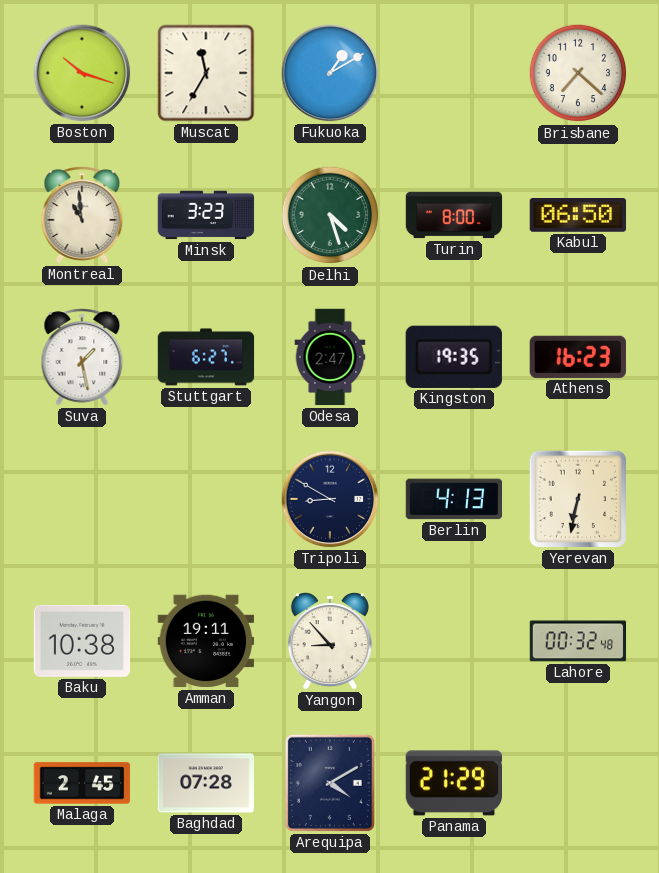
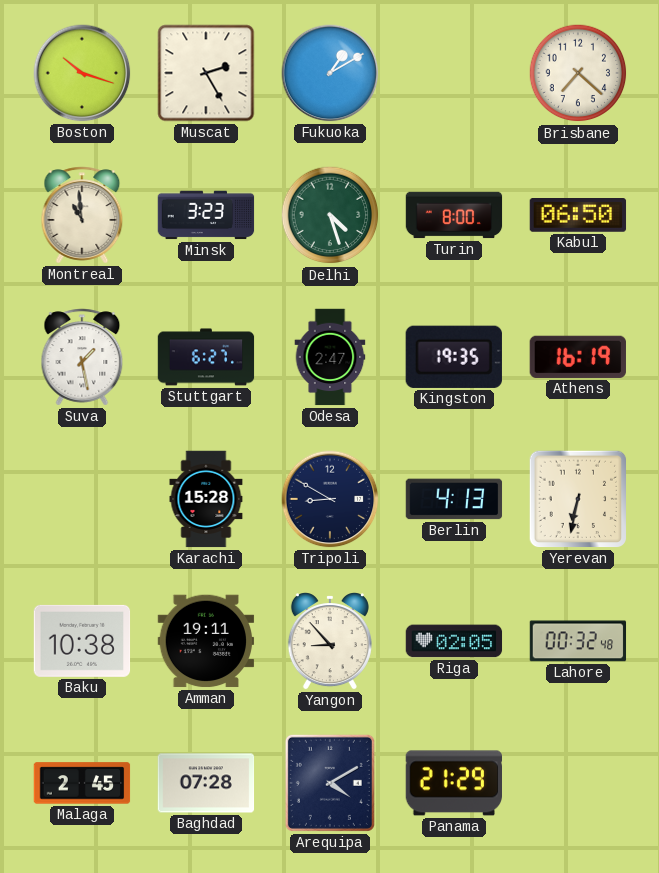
Muscat: 11:35 -> 2:25 (206, 73)
Athens: 16:23 -> 16:19 (578, 357)
Karachi: none -> 15:28 (206, 499)
Riga: none -> 02:05 (454, 641)
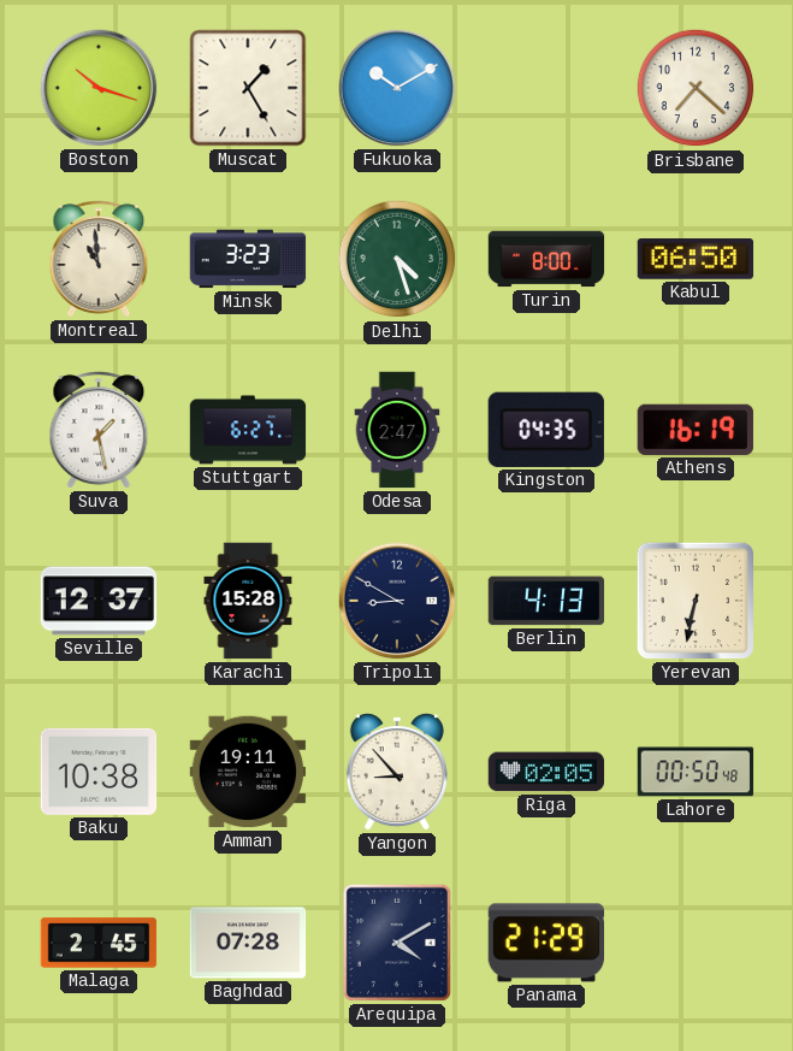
Muscat: 2:25 -> 1:25 (248, 88)
Fukuoka: 1:10 -> 10:10 (397, 88)
Kingston: 19:35 -> 04:35 (546, 430)
Seville: none -> 12:37 (99, 601)
Lahore: 00:32 -> 00:50 (696, 772)
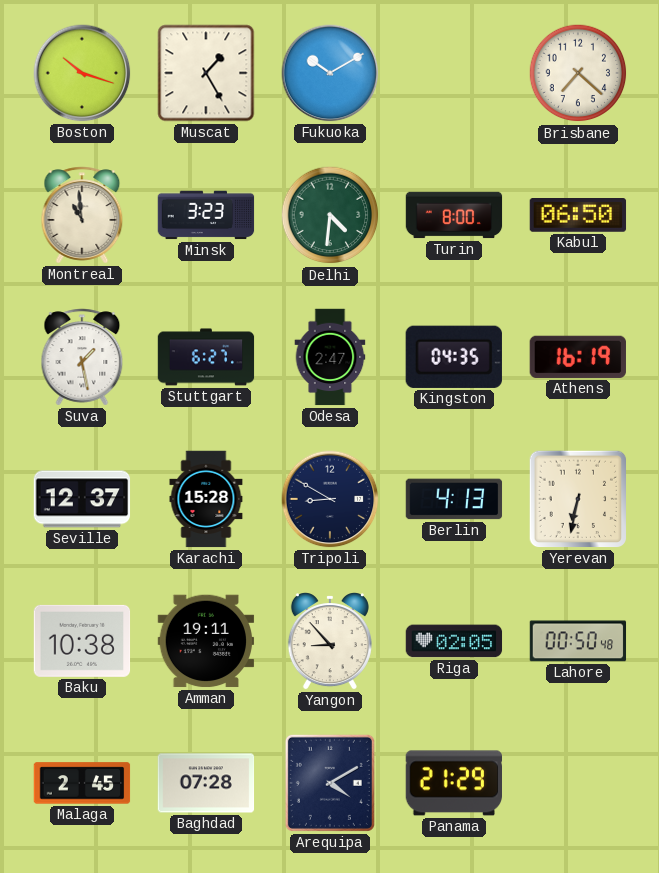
Delhi: 4:27 -> 4:31 (330, 215)
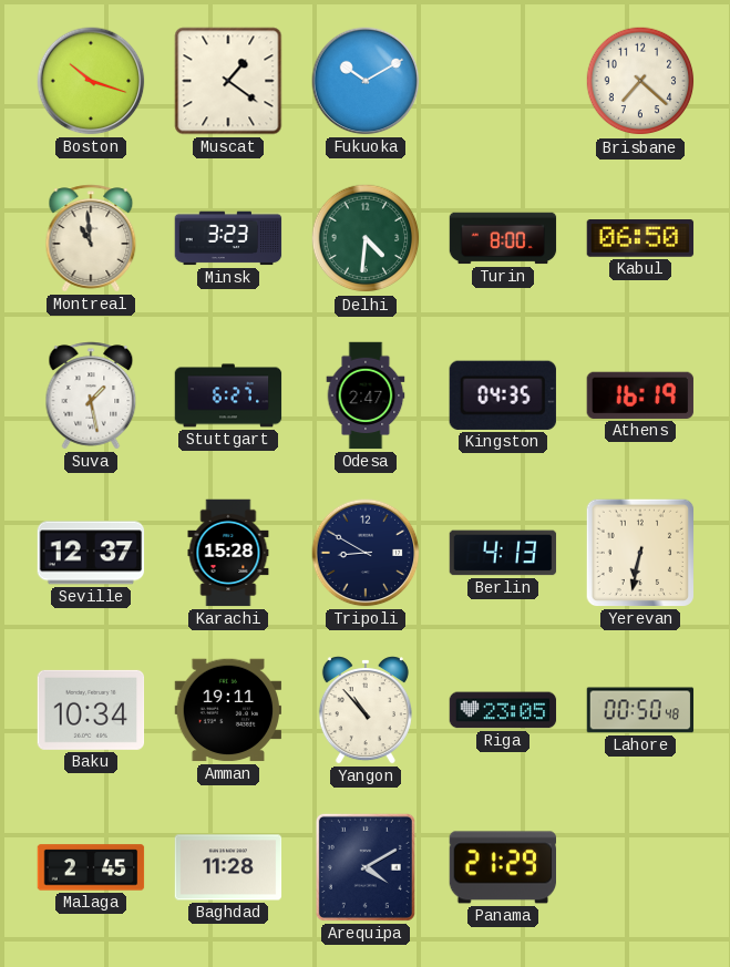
Muscat: 1:25 -> 1:21 (228, 81)
Baku: 10:38 -> 10:34 (91, 710)
Yangon: 8:53 -> 10:53 (366, 710)
Riga: 02:05 -> 23:05 (503, 710)
Baghdad: 07:28 -> 11:28 (228, 867)
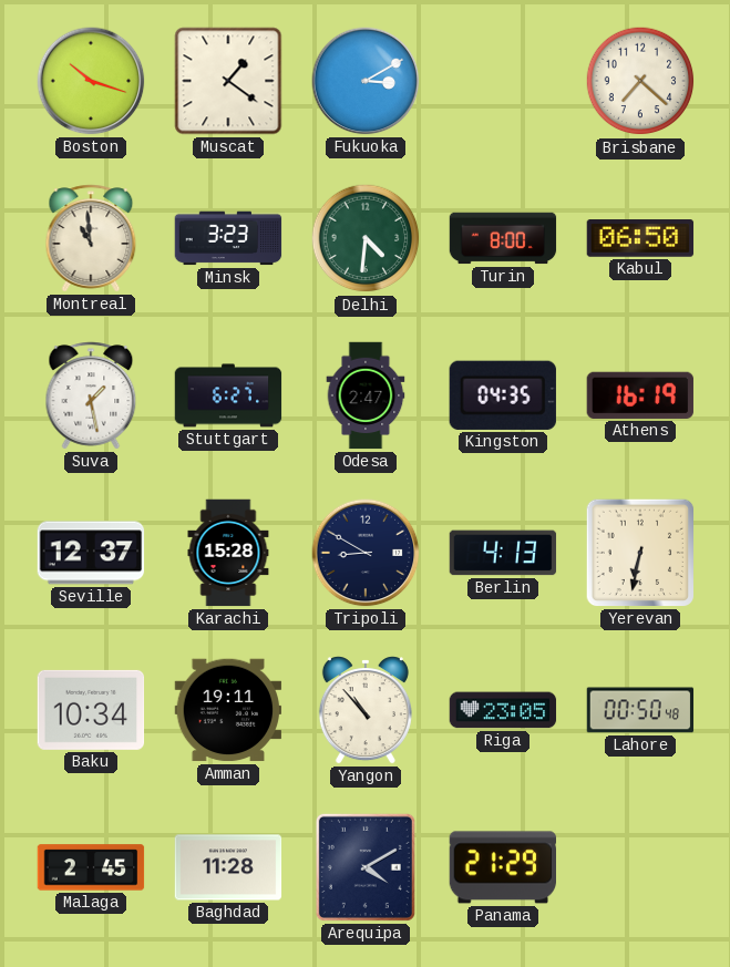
Fukuoka: 10:10 -> 3:10 (366, 81)
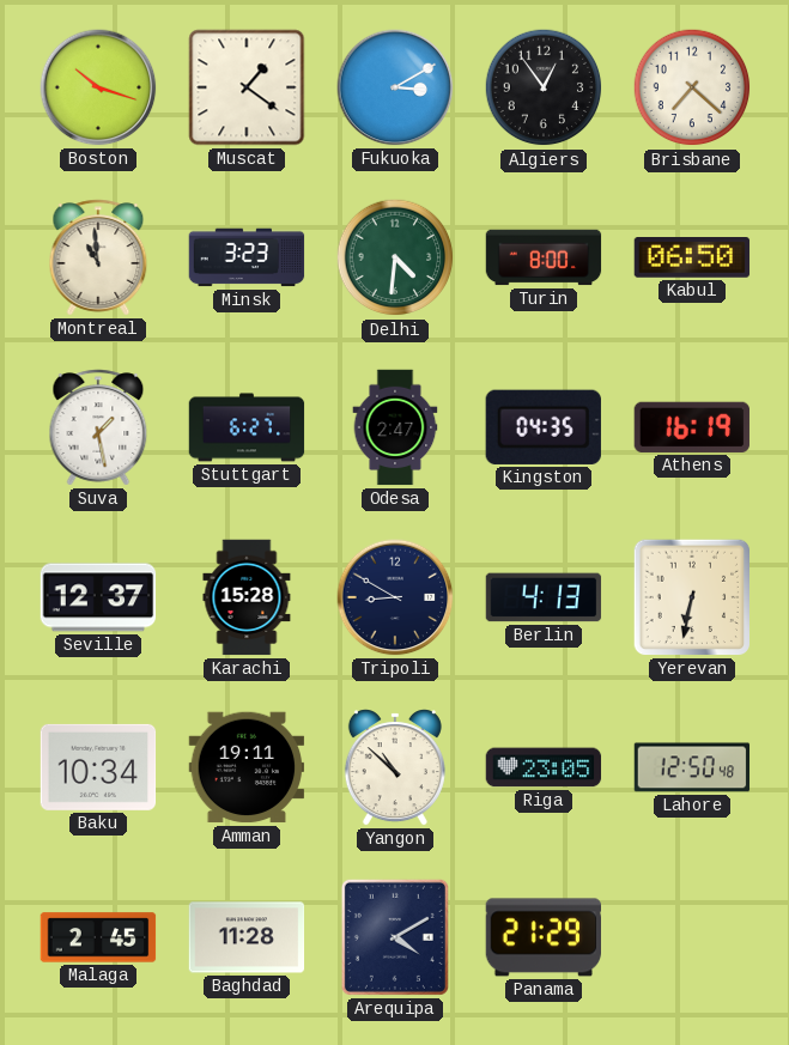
Algiers: none -> 12:54 (544, 87)
Yangon: 10:53 -> 10:52 (395, 767)
Lahore: 00:50 -> 12:50 (692, 767)
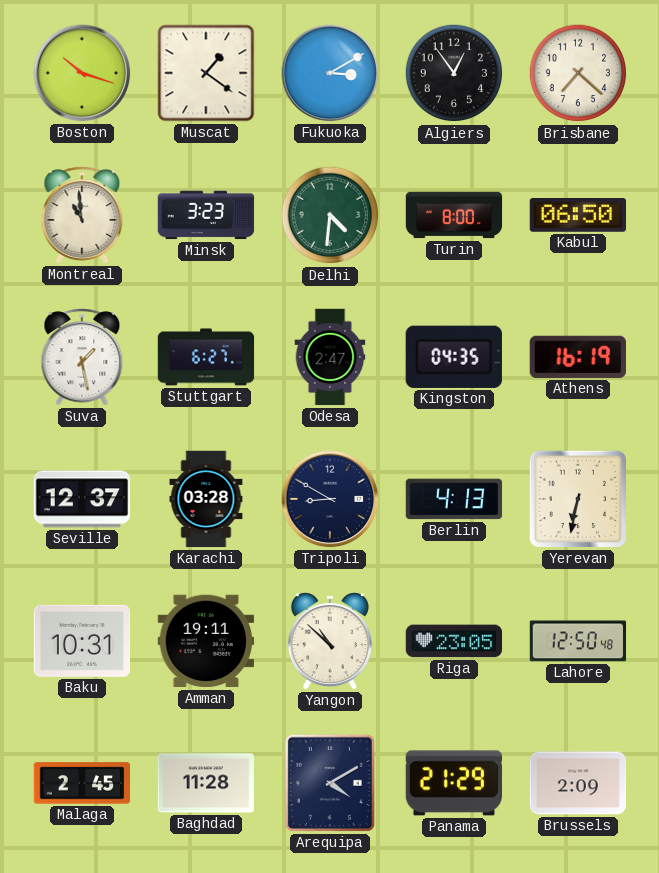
Karachi: 15:28 -> 03:28 (206, 499)
Baku: 10:34 -> 10:31 (82, 641)
Brussels: none -> 2:09 (578, 783)
